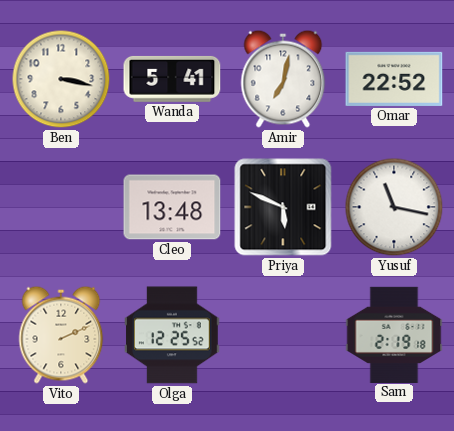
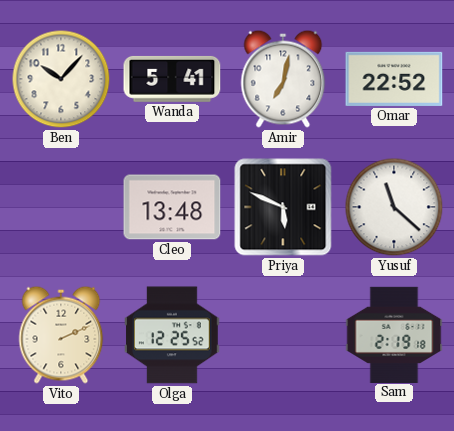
Ben: 3:17 -> 10:07 (61, 79)
Yusuf: 11:17 -> 11:22 (394, 207)
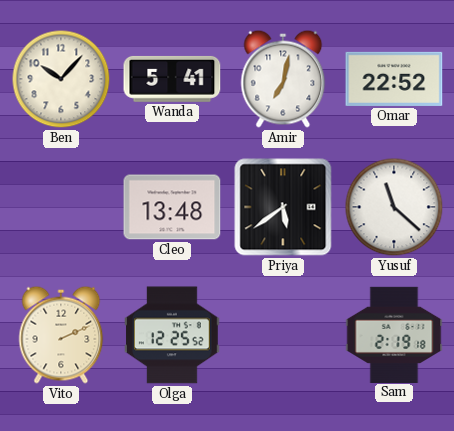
Priya: 5:49 -> 5:39 (283, 207)
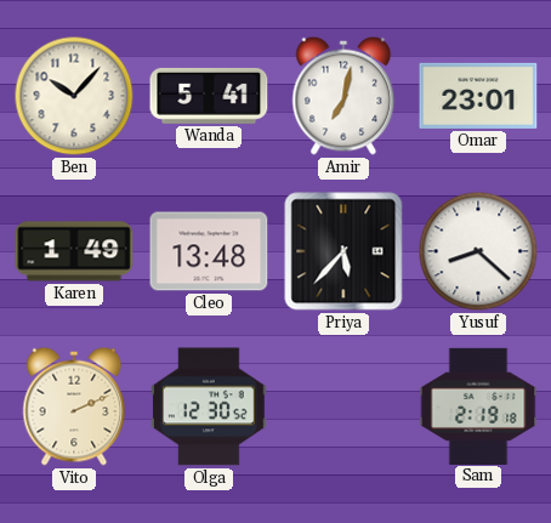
Omar: 22:52 -> 23:01 (478, 96)
Karen: none -> 1:49 (74, 251)
Priya: 5:39 -> 5:37 (343, 251)
Yusuf: 11:22 -> 8:22 (478, 251)
Olga: 12:25 -> 12:30 (210, 407)
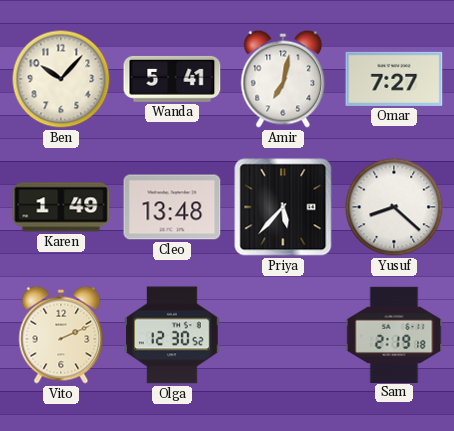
Omar: 23:01 -> 7:27 (394, 79)
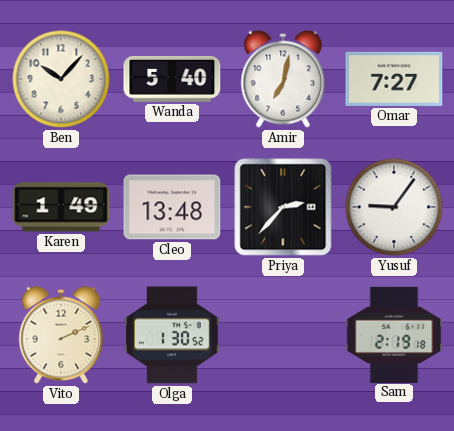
Wanda: 5:41 -> 5:40 (172, 79)
Priya: 5:37 -> 2:37 (283, 207)
Yusuf: 8:22 -> 9:06 (394, 207)
Olga: 12:30 -> 1:30 (173, 335)
